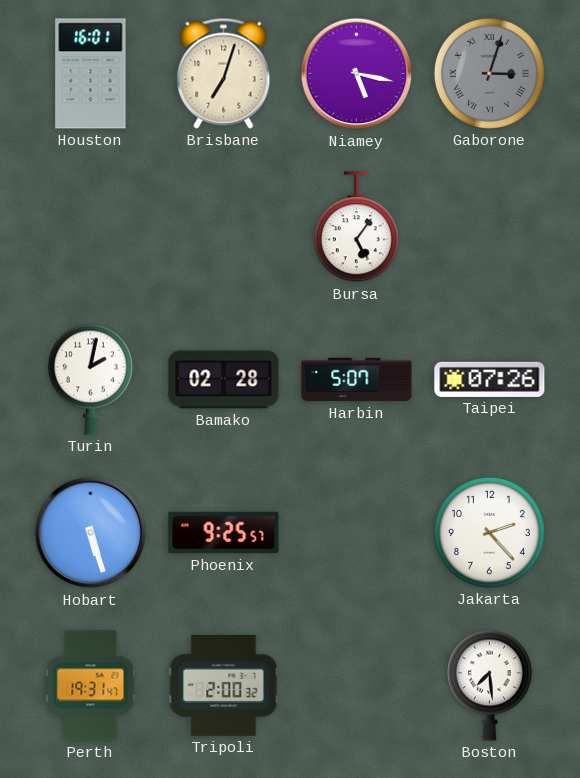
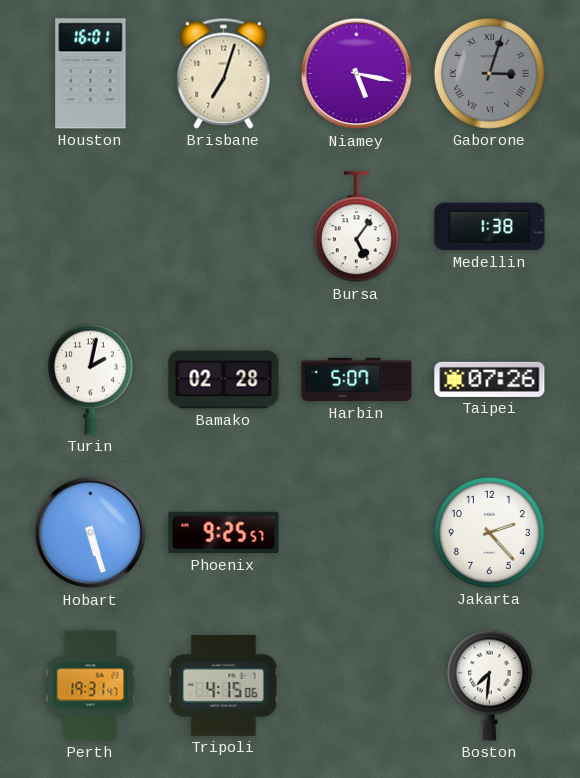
Medellin: none -> 1:38 (490, 227)
Tripoli: 2:00 -> 4:15 (224, 685)
Boston: 7:29 -> 7:31 (489, 685)
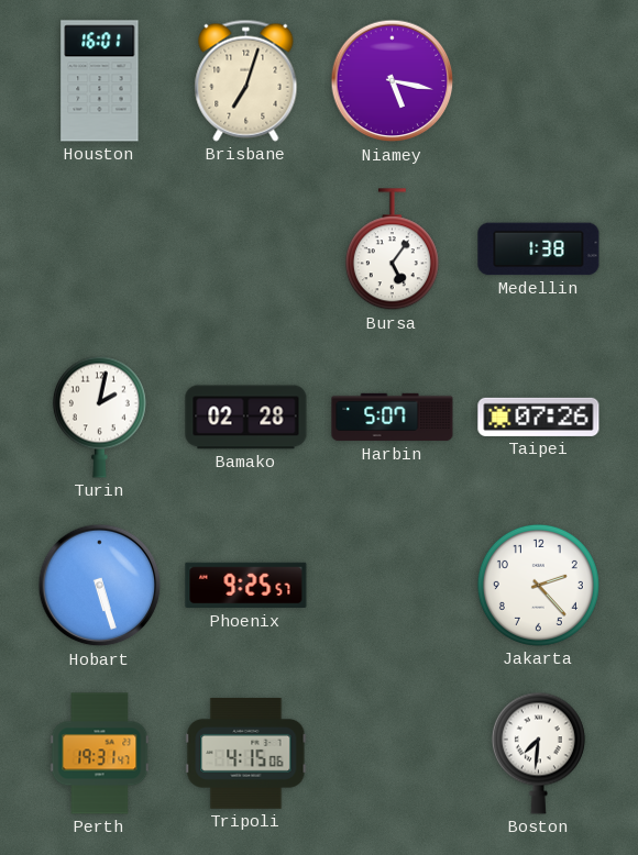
Gaborone: 3:03 -> none (489, 73)
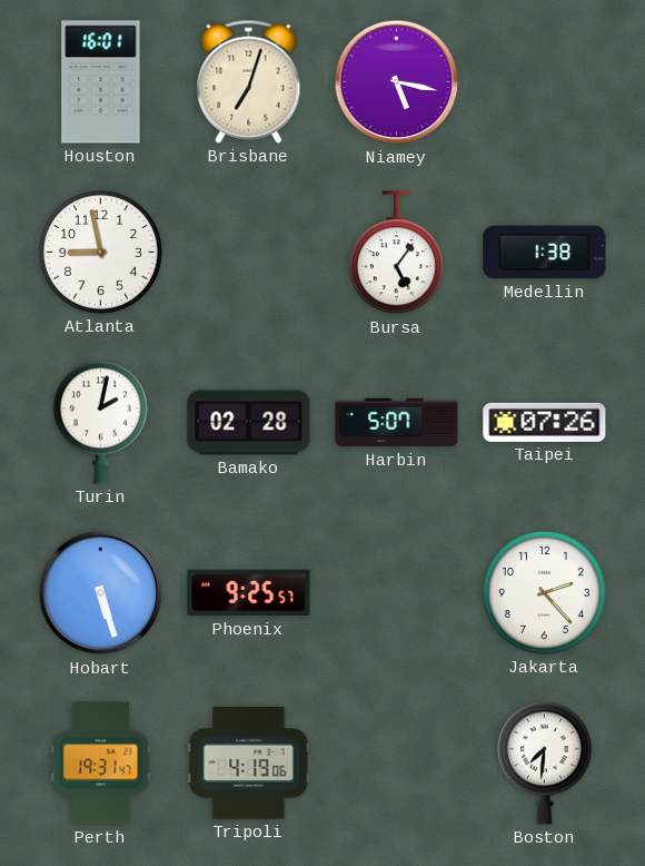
Atlanta: none -> 8:58 (100, 252)
Tripoli: 4:15 -> 4:19 (249, 762)
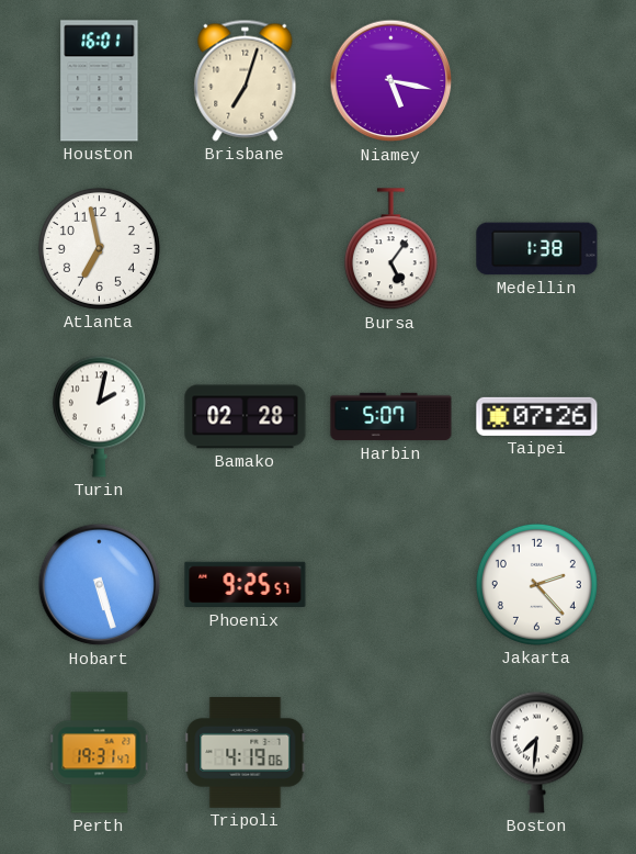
Atlanta: 8:58 -> 6:58 (99, 248)
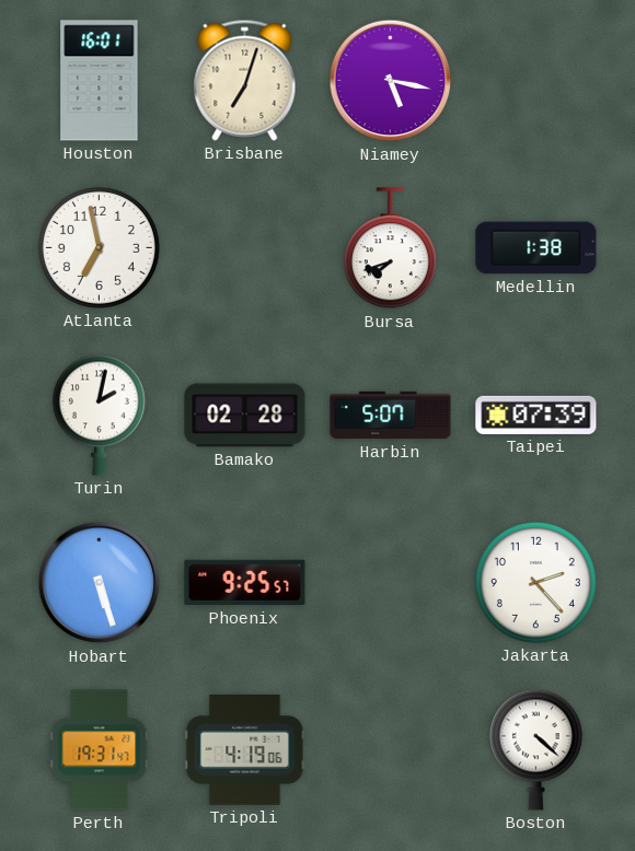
Bursa: 5:06 -> 7:42 (390, 248)
Taipei: 07:26 -> 07:39 (536, 415)
Boston: 7:31 -> 4:22 (535, 749)
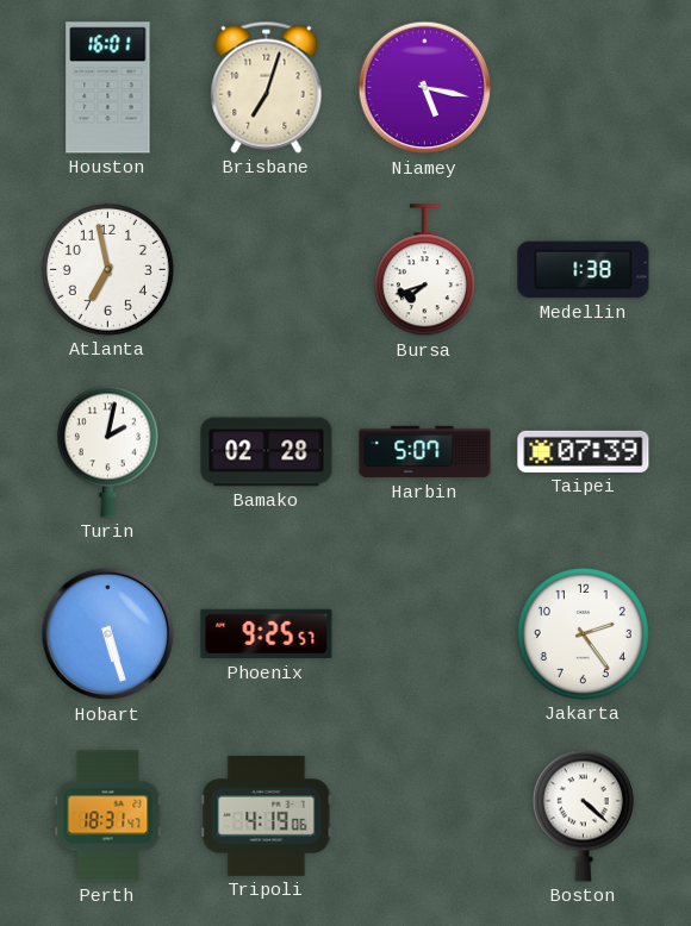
Jakarta: 2:23 -> 2:24 (583, 633)
Perth: 19:31 -> 18:31 (108, 816)
